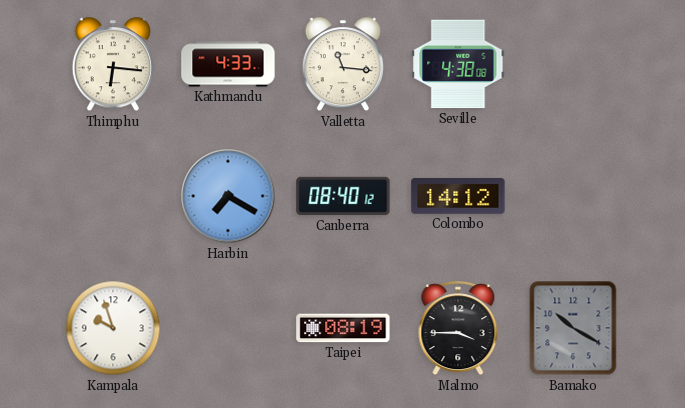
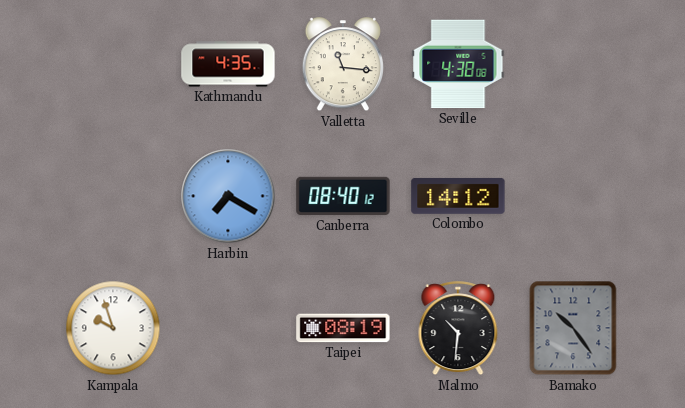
Thimphu: 6:16 -> none (112, 65)
Kathmandu: 4:33 -> 4:35 (228, 64)
Malmo: 3:45 -> 10:31 (458, 329)
Bamako: 10:20 -> 10:24 (573, 328)
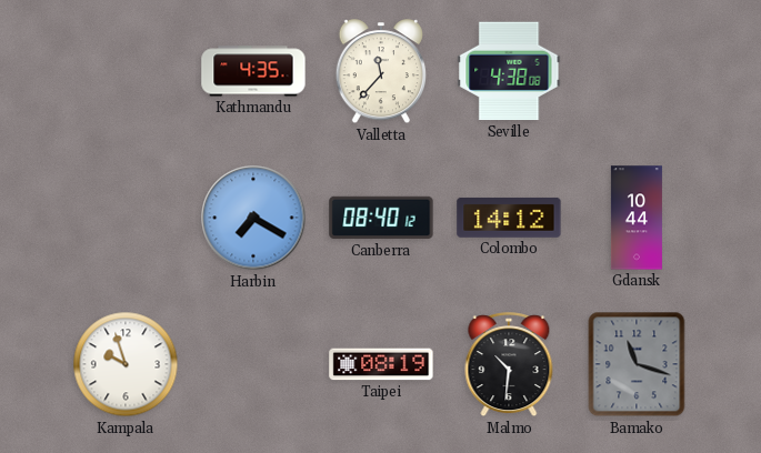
Valletta: 11:16 -> 11:37 (380, 72)
Gdansk: none -> 10:44 (637, 218)
Bamako: 10:24 -> 11:18 (637, 364)
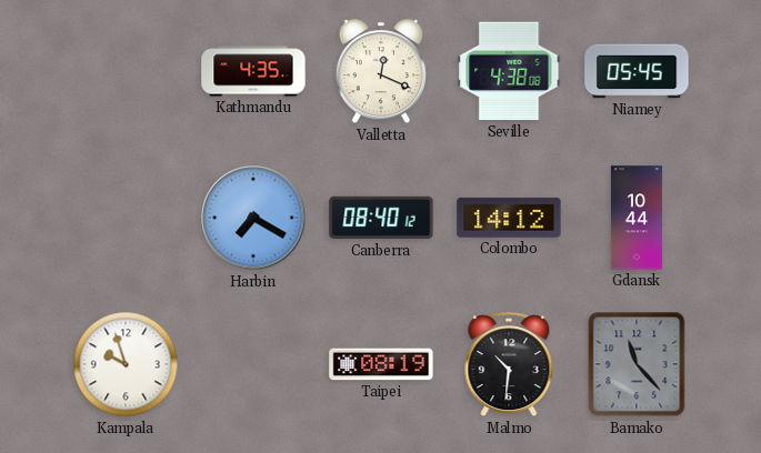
Valletta: 11:37 -> 12:19 (380, 72)
Niamey: none -> 05:45 (637, 71)
Bamako: 11:18 -> 11:23 (637, 364)
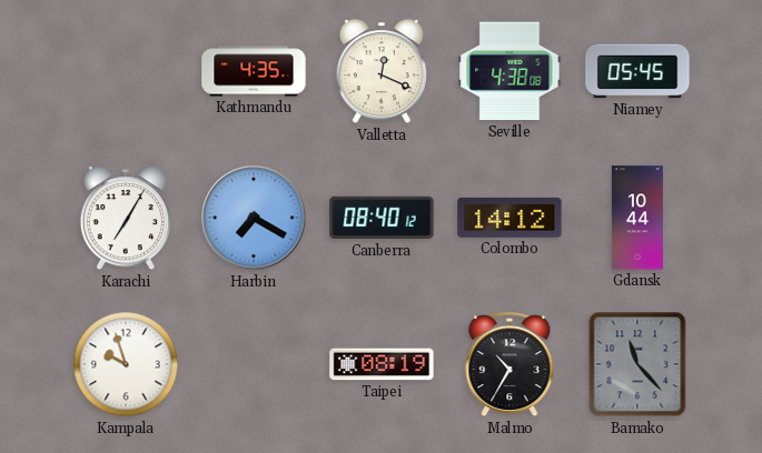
Karachi: none -> 7:05 (125, 219)
Malmo: 10:31 -> 10:35 (509, 365)
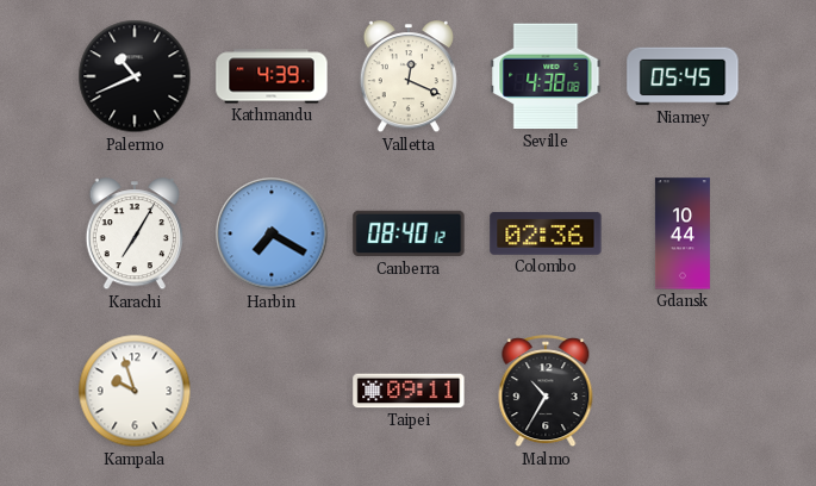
Palermo: none -> 10:41 (135, 76)
Kathmandu: 4:35 -> 4:39 (272, 76)
Colombo: 14:12 -> 02:36 (546, 233)
Taipei: 08:19 -> 09:11 (409, 391)
Bamako: 11:23 -> none (637, 364)
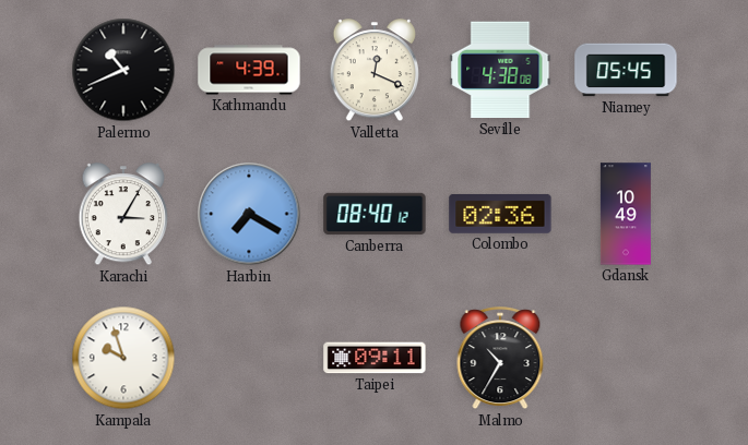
Karachi: 7:05 -> 3:05 (122, 215)
Gdansk: 10:44 -> 10:49 (626, 214)
